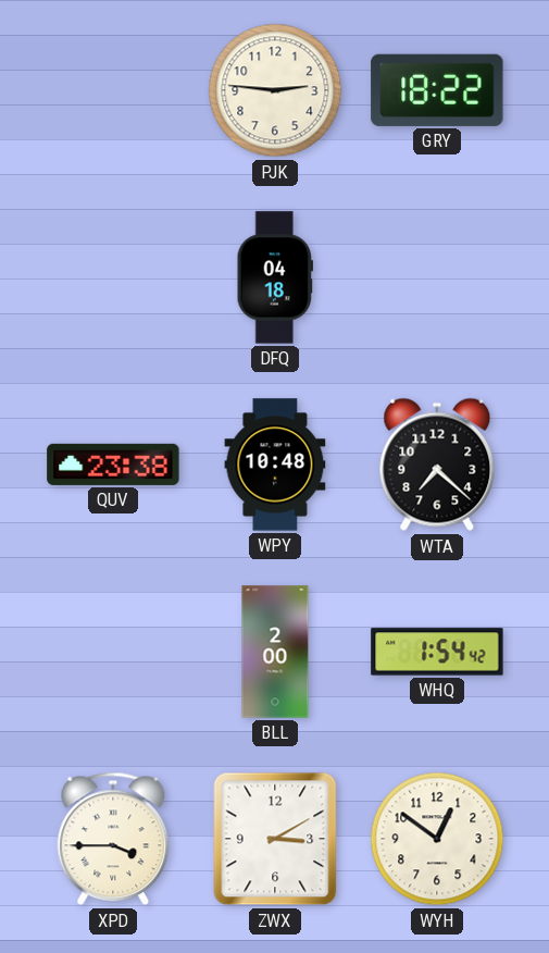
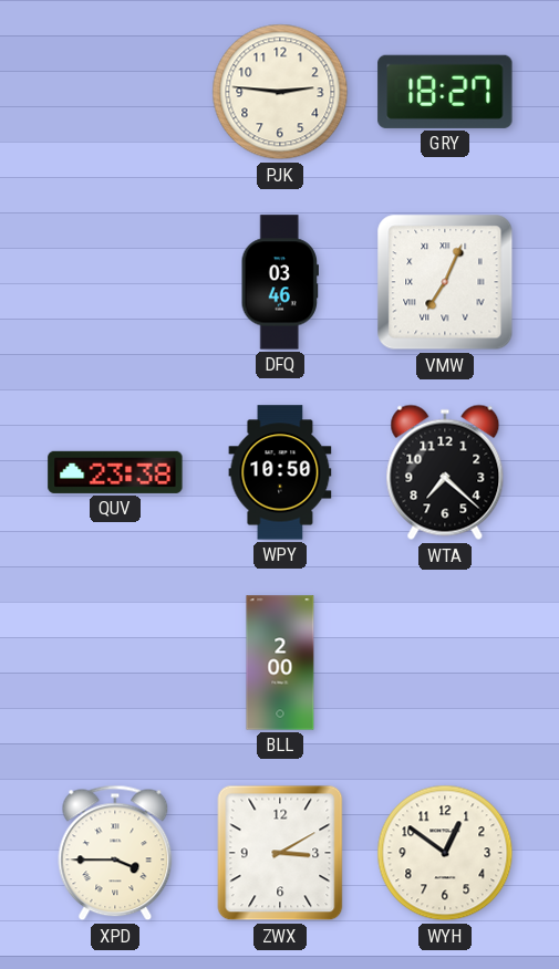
GRY: 18:22 -> 18:27 (445, 92)
DFQ: 04:18 -> 03:46 (279, 282)
VMW: none -> 7:04 (445, 282)
WPY: 10:48 -> 10:50 (280, 472)
WHQ: 1:54 -> none (437, 652)
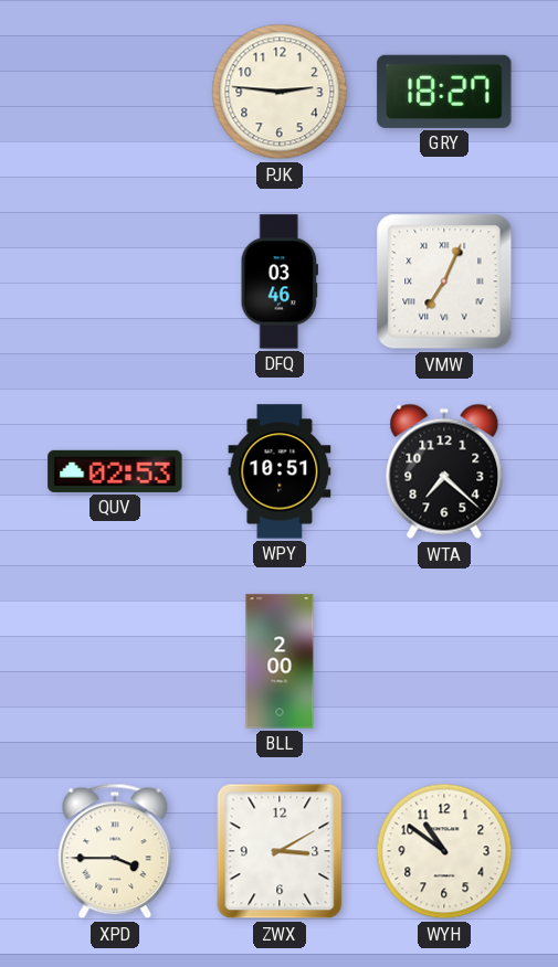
QUV: 23:38 -> 02:53 (115, 471)
WPY: 10:50 -> 10:51 (280, 471)
WYH: 12:51 -> 10:51 (444, 851)
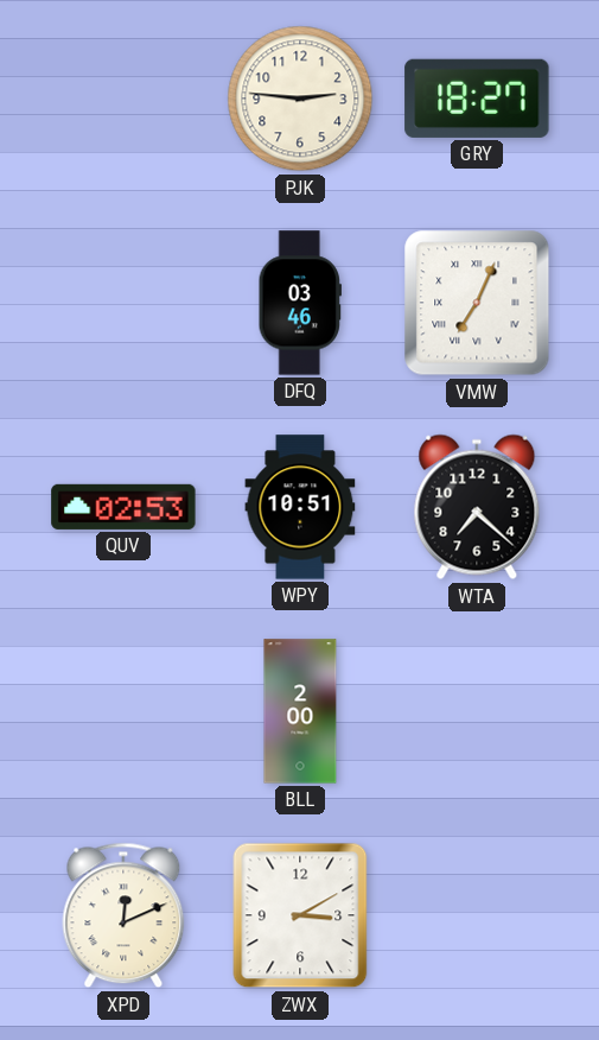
XPD: 3:45 -> 12:11 (123, 915)
WYH: 10:51 -> none (444, 851)
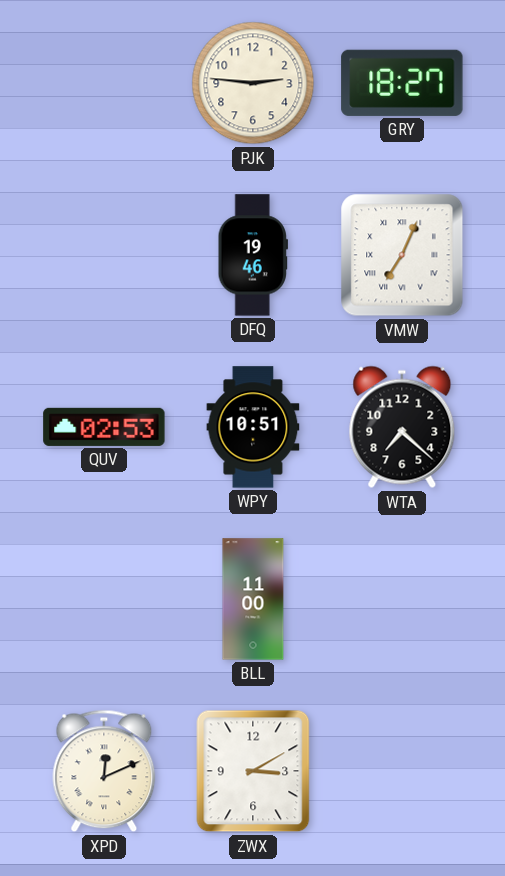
DFQ: 03:46 -> 19:46 (252, 255)
BLL: 2:00 -> 11:00 (253, 599)
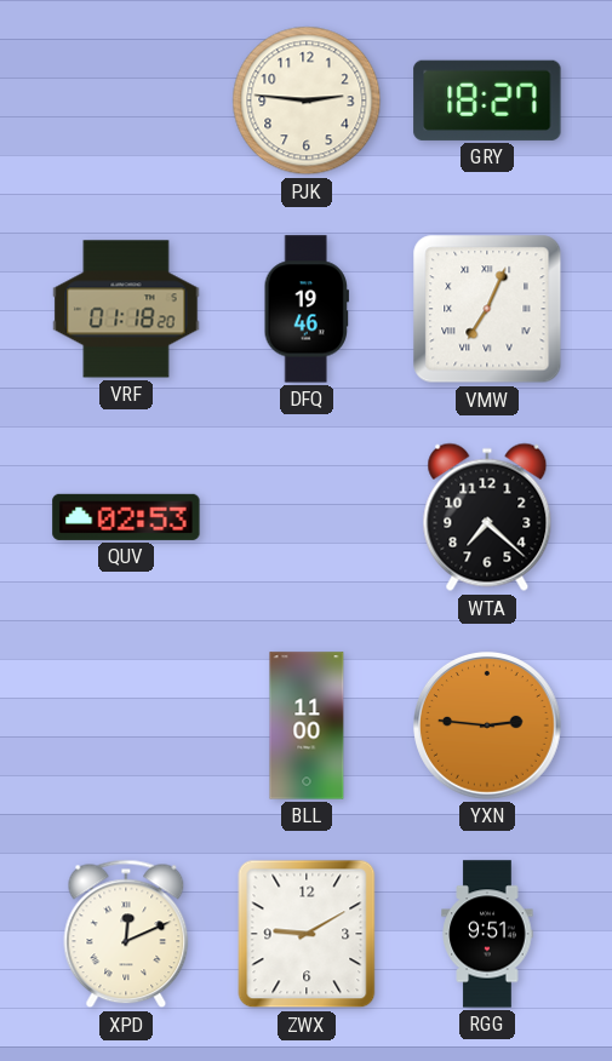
VRF: none -> 01:18 (126, 309)
WPY: 10:51 -> none (253, 427)
YXN: none -> 2:46 (488, 727)
ZWX: 3:10 -> 9:10 (307, 934)
RGG: none -> 9:51 (487, 934)
